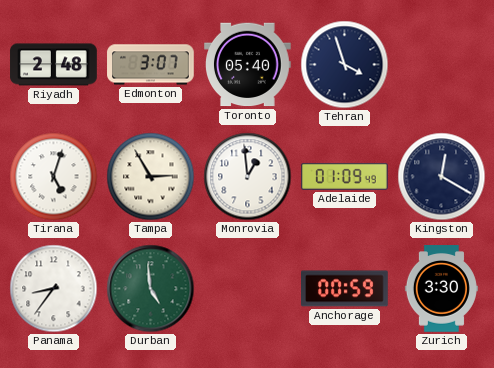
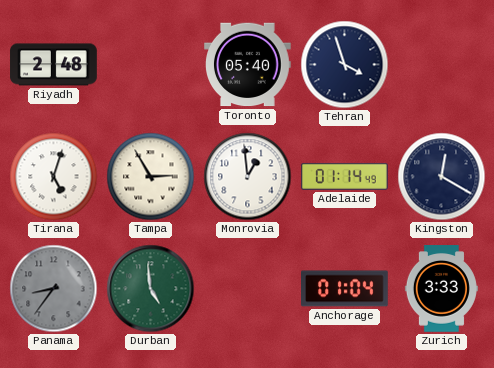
Edmonton: 3:07 -> none (151, 65)
Adelaide: 01:09 -> 01:14 (345, 176)
Panama dial: white -> grey (54, 289)
Anchorage: 00:59 -> 01:04 (345, 289)
Zurich: 3:30 -> 3:33 (441, 289)
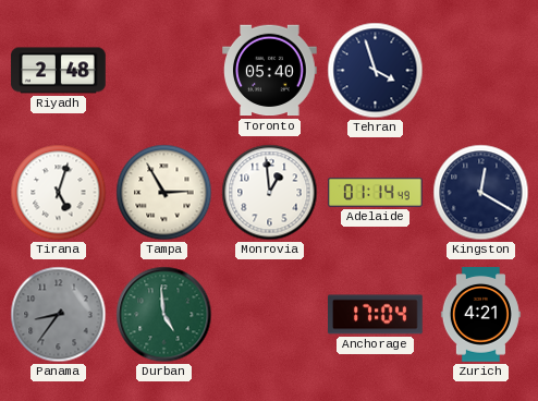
Anchorage: 01:04 -> 17:04 (376, 315)
Zurich: 3:33 -> 4:21 (480, 315)
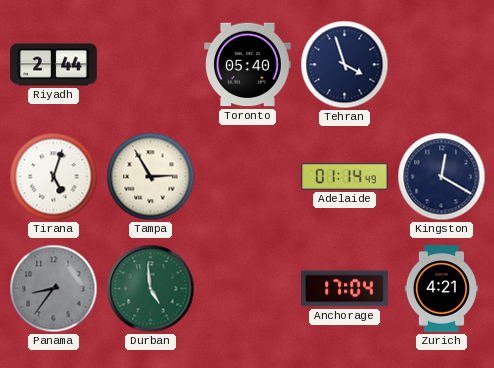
Riyadh: 2:48 -> 2:44 (54, 65)
Monrovia: 12:59 -> none (270, 193)
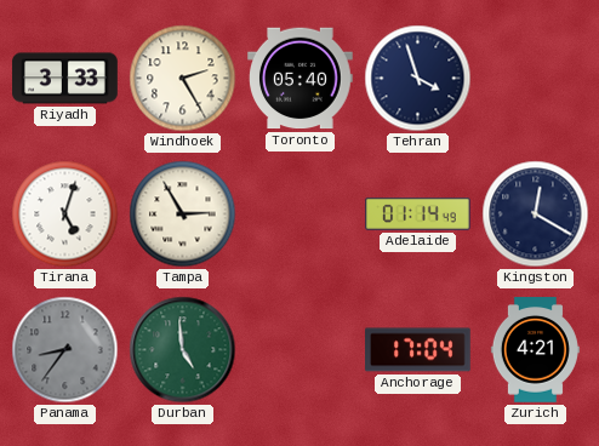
Riyadh: 2:44 -> 3:33 (65, 79)
Windhoek: none -> 2:25 (183, 79)
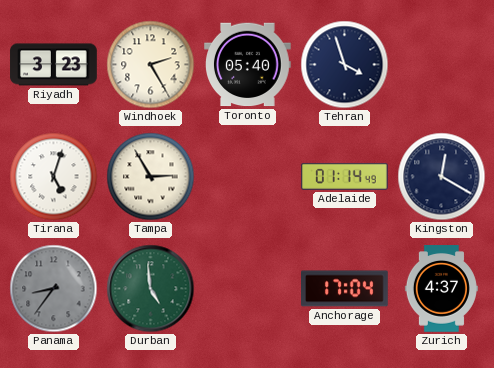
Riyadh: 3:33 -> 3:23 (54, 65)
Zurich: 4:21 -> 4:37 (441, 289)
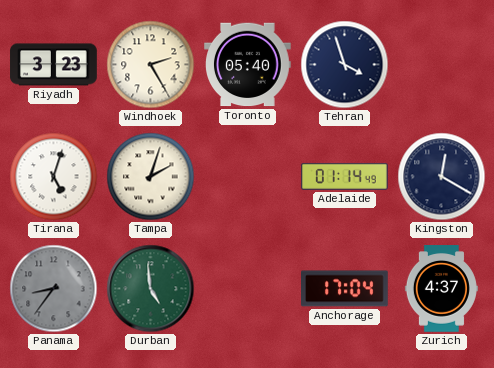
Tampa: 2:55 -> 2:03 (151, 177)
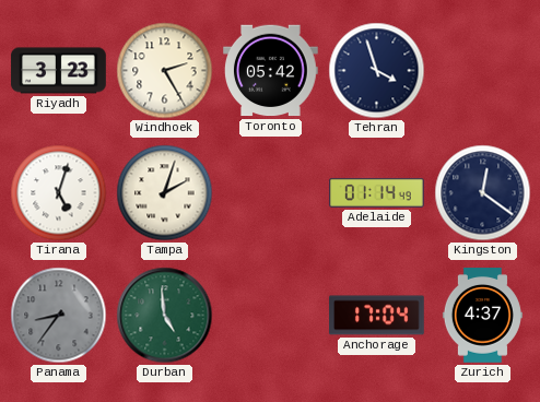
Toronto: 05:40 -> 05:42 (271, 71)
Kingston: 12:20 -> 12:21 (483, 193)
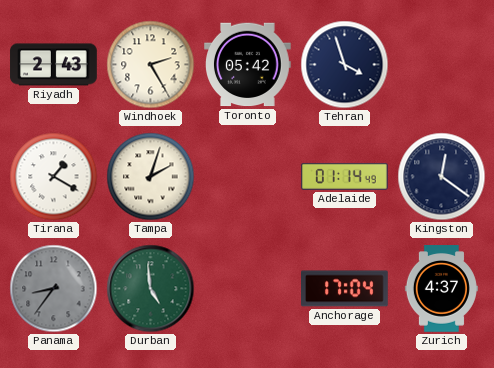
Riyadh: 3:23 -> 2:43 (54, 65)
Tirana: 5:03 -> 1:20 (54, 177)
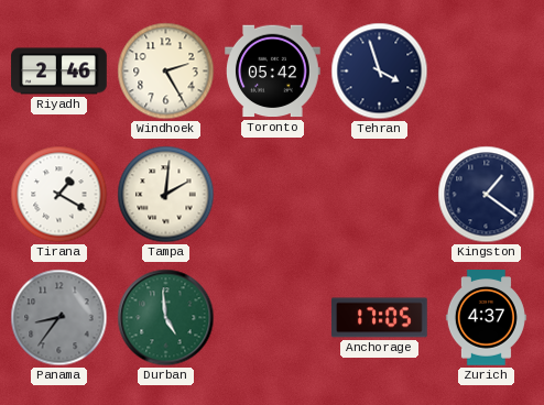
Riyadh: 2:43 -> 2:46 (59, 72)
Tampa: 2:03 -> 2:01 (166, 195)
Adelaide: 01:14 -> none (345, 176)
Kingston: 12:21 -> 1:21 (487, 195)
Anchorage: 17:04 -> 17:05 (380, 318)
